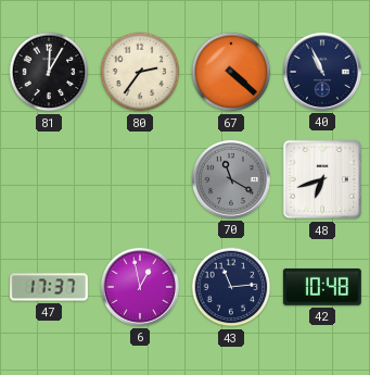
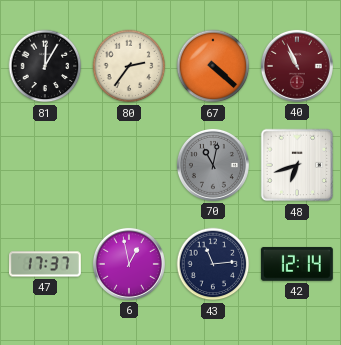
40 dial: navy -> burgundy (297, 66)
70: 11:20 -> 11:02 (213, 165)
42: 10:48 -> 12:14 (297, 264)
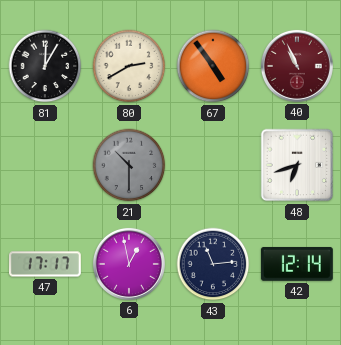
80: 2:36 -> 2:40 (129, 66)
67: 4:22 -> 4:54 (213, 66)
21: none -> 10:30 (129, 165)
70: 11:02 -> none (213, 165)
47: 17:37 -> 17:17 (45, 264)
